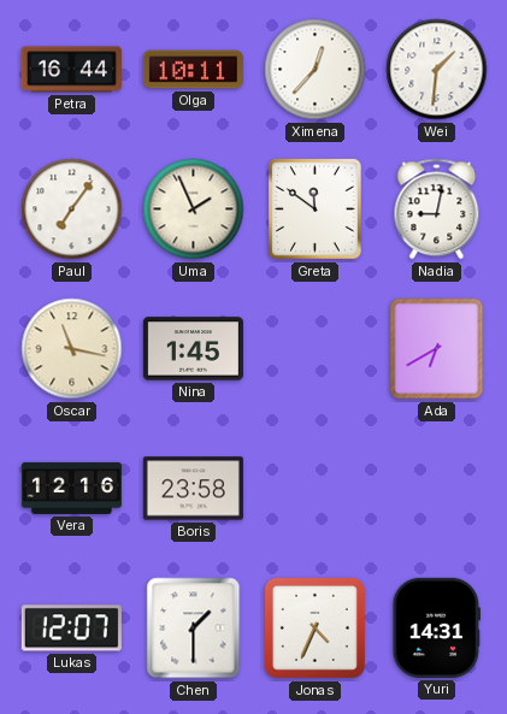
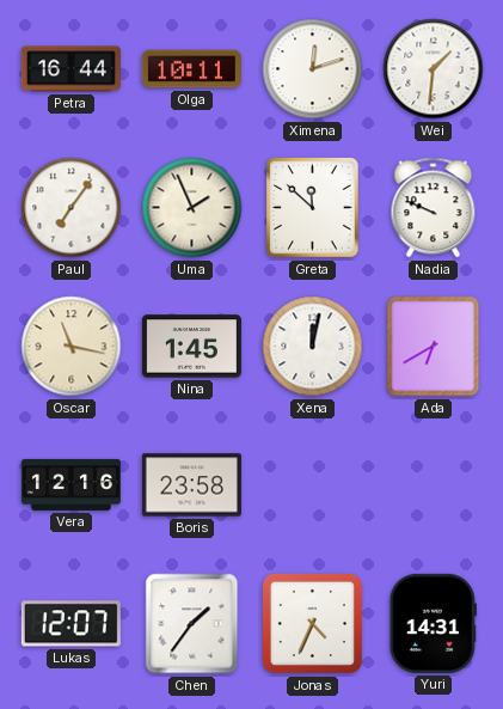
Ximena: 12:37 -> 12:12 (313, 69)
Greta: 11:51 -> 11:52 (313, 208)
Nadia: 9:02 -> 9:49 (434, 208)
Xena: none -> 12:02 (313, 347)
Chen: 1:30 -> 1:36 (192, 624)
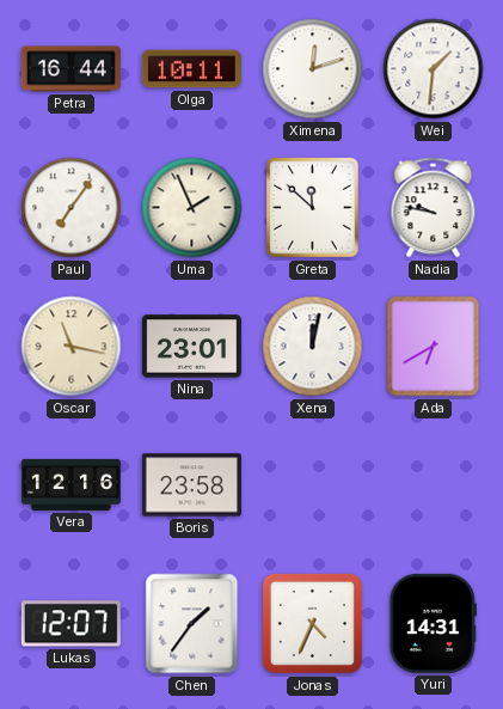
Nadia: 9:49 -> 9:47 (434, 208)
Nina: 1:45 -> 23:01 (191, 347)
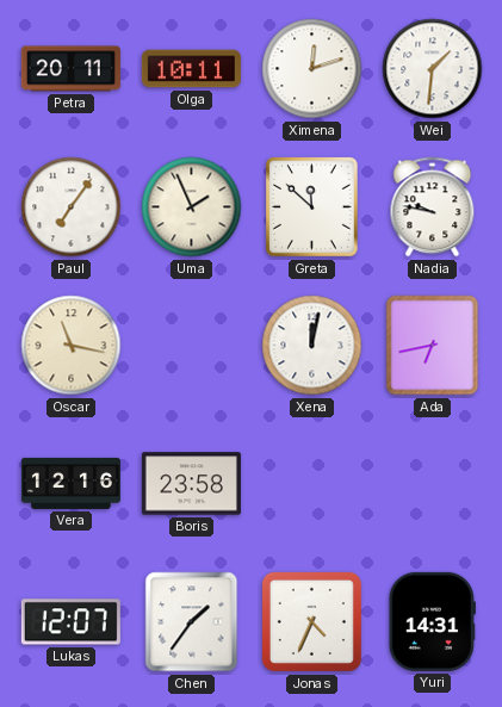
Petra: 16:44 -> 20:11 (70, 69)
Nina: 23:01 -> none (191, 347)
Ada: 6:40 -> 6:43 (433, 346)
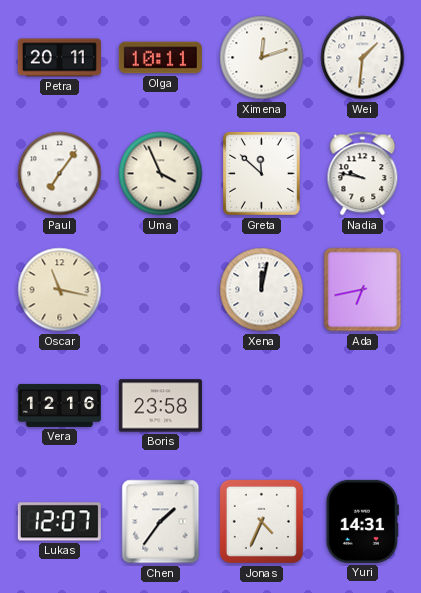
Uma: 1:56 -> 3:56 (161, 174)
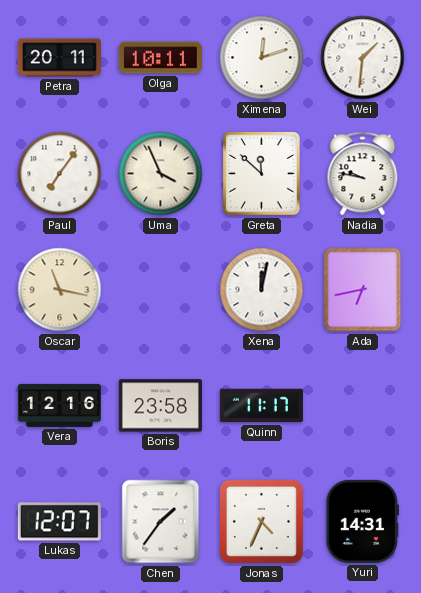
Quinn: none -> 11:17 (261, 406)
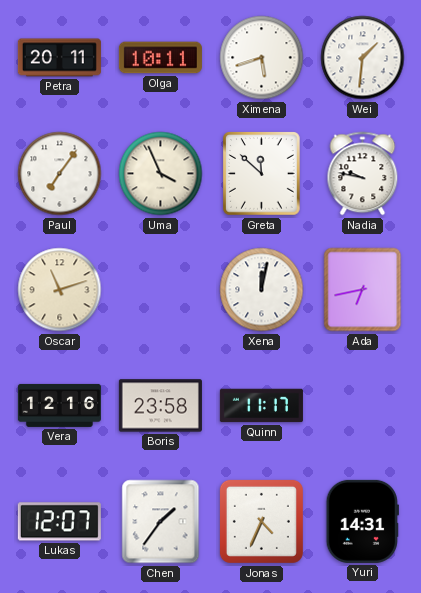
Ximena: 12:12 -> 5:42 (262, 58)
Oscar: 11:17 -> 11:12 (60, 290)
